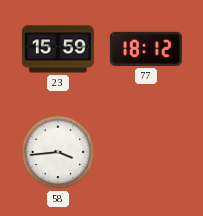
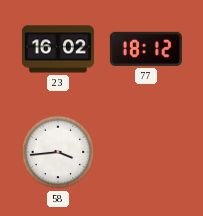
23: 15:59 -> 16:02 (58, 49)
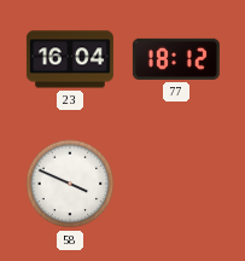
23: 16:02 -> 16:04 (70, 59)
58: 3:44 -> 3:49 (70, 184)
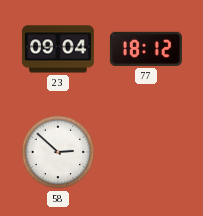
23: 16:04 -> 09:04 (58, 49)
58: 3:49 -> 2:52 (58, 152)
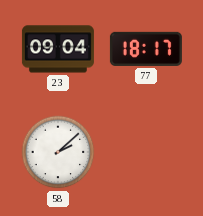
77: 18:12 -> 18:17 (146, 49)
58: 2:52 -> 2:08 (58, 152)
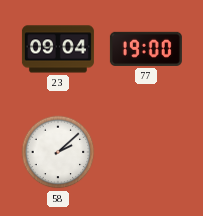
77: 18:17 -> 19:00 (146, 49)
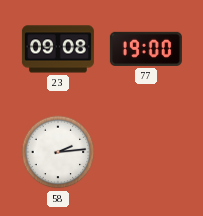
23: 09:04 -> 09:08 (58, 49)
58: 2:08 -> 2:14 (58, 152)
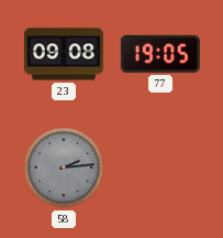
77: 19:00 -> 19:05 (160, 54)
58 dial: white -> grey (64, 167)
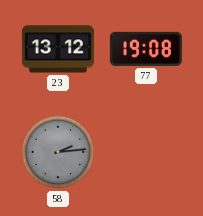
23: 09:08 -> 13:12 (58, 49)
77: 19:05 -> 19:08 (146, 49)
